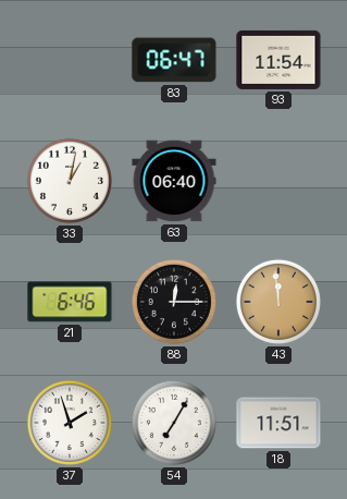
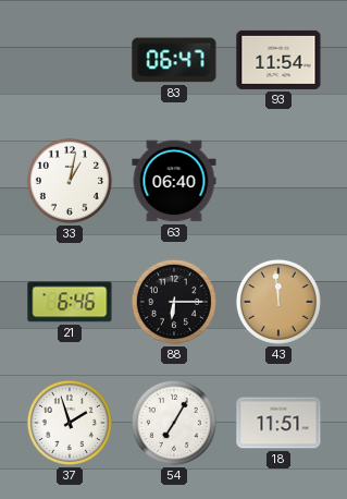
88: 12:15 -> 6:15 (174, 302)
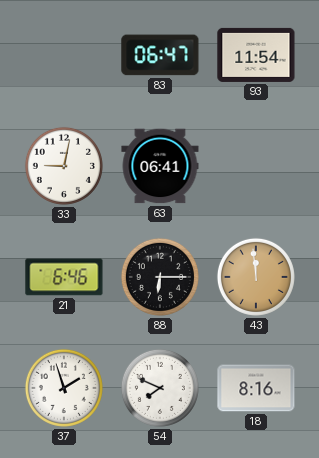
33: 1:02 -> 9:02 (64, 166)
63: 06:40 -> 06:41 (160, 166)
54: 7:05 -> 7:49 (160, 388)
18: 11:51 -> 8:16 (256, 388)
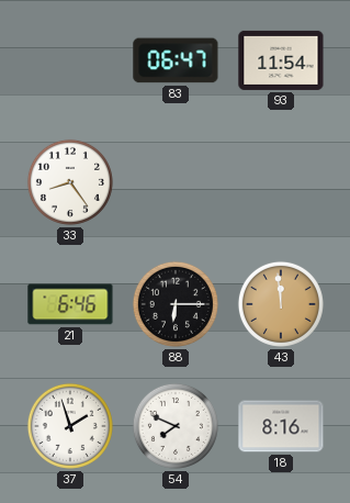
33: 9:02 -> 8:24 (70, 182)
63: 06:41 -> none (160, 166)
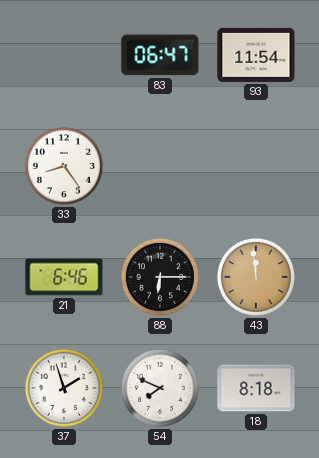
18: 8:16 -> 8:18 (256, 388)
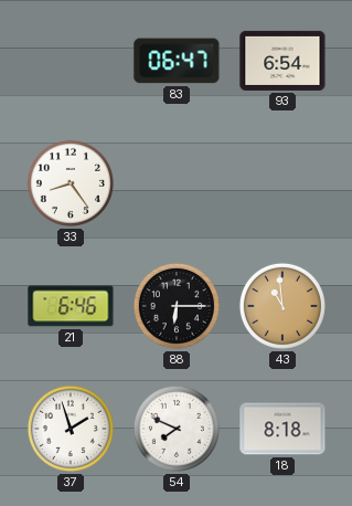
93: 11:54 -> 6:54 (282, 61)
43: 11:59 -> 10:59 (282, 306)
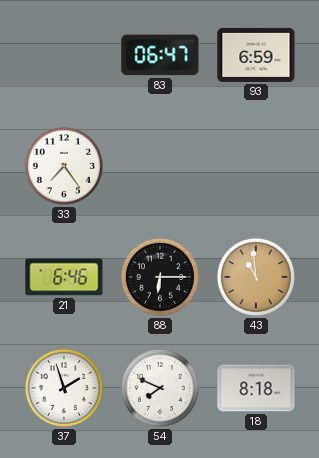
93: 6:54 -> 6:59 (256, 55)
33: 8:24 -> 7:24 (64, 166)
